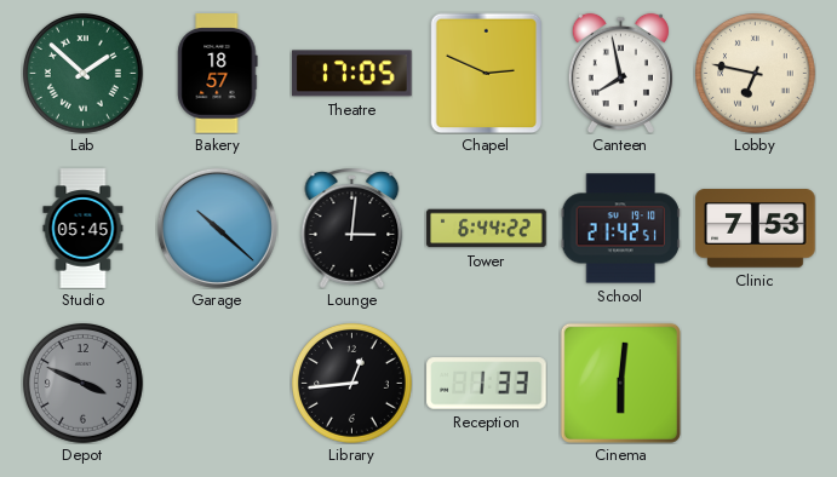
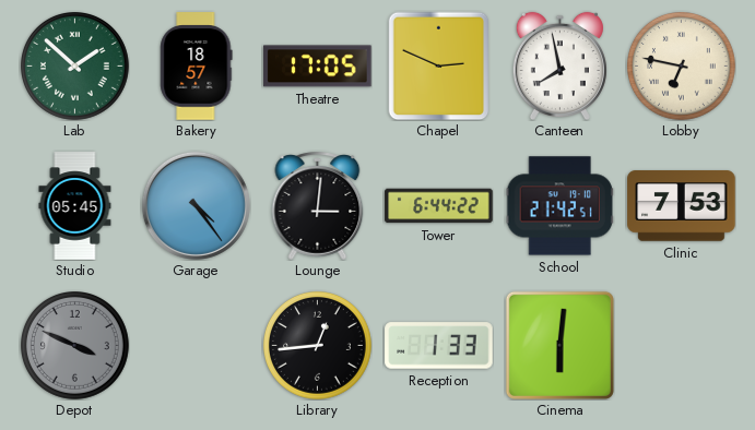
Garage: 10:22 -> 4:24 (196, 205)
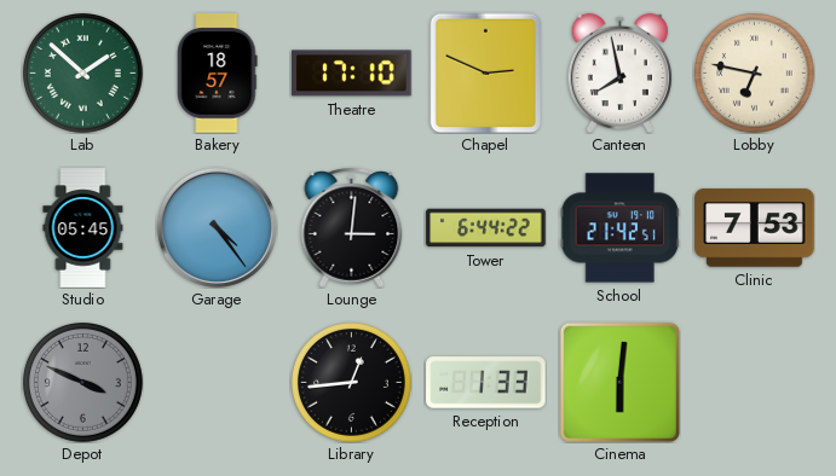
Theatre: 17:05 -> 17:10 (352, 74)
